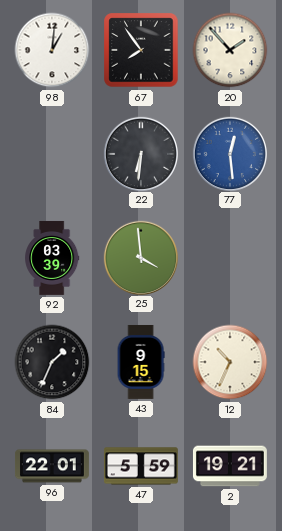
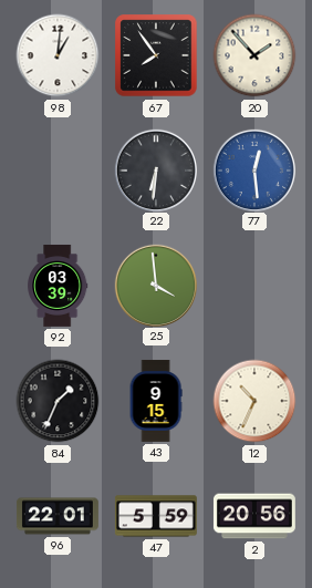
2: 19:21 -> 20:56 (254, 516)
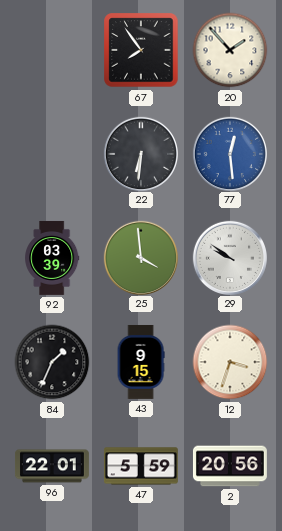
98: 1:01 -> none (58, 55)
29: none -> 9:51 (229, 257)
12: 10:34 -> 3:33 (230, 362)
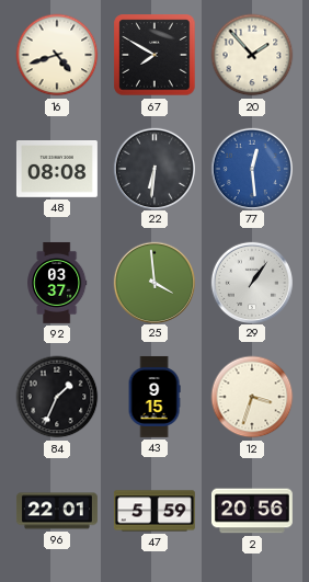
16: none -> 4:42 (57, 55)
67: 7:54 -> 7:50 (154, 55)
48: none -> 08:08 (57, 170)
92: 03:39 -> 03:37 (57, 283)
29: 9:51 -> 1:06 (251, 282)
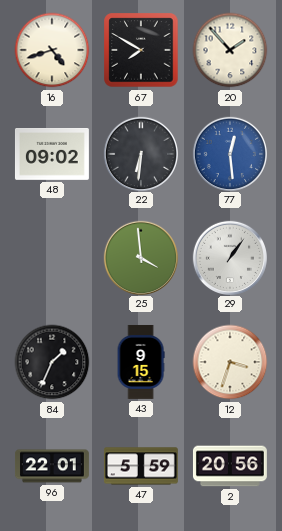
48: 08:08 -> 09:02 (52, 155)
92: 03:37 -> none (57, 283)
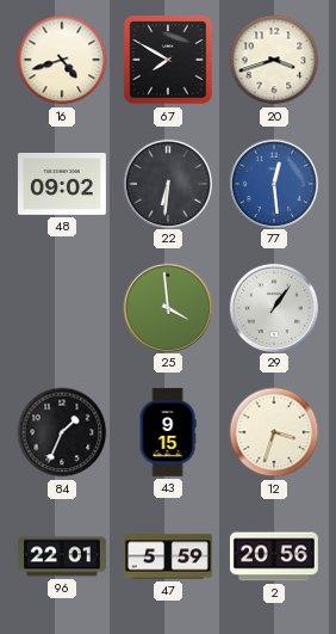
20: 1:53 -> 3:42 (274, 60)
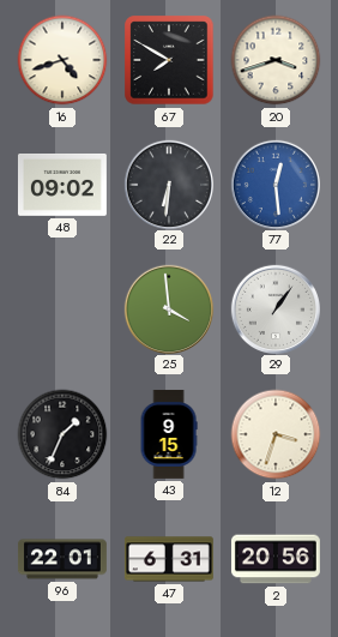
47: 5:59 -> 6:31 (169, 559)
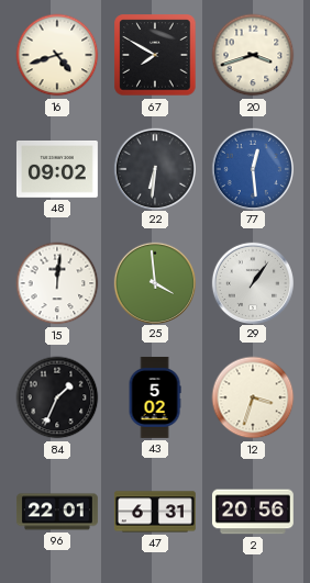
15: none -> 12:01 (57, 283)
43: 9:15 -> 5:02 (155, 397)
